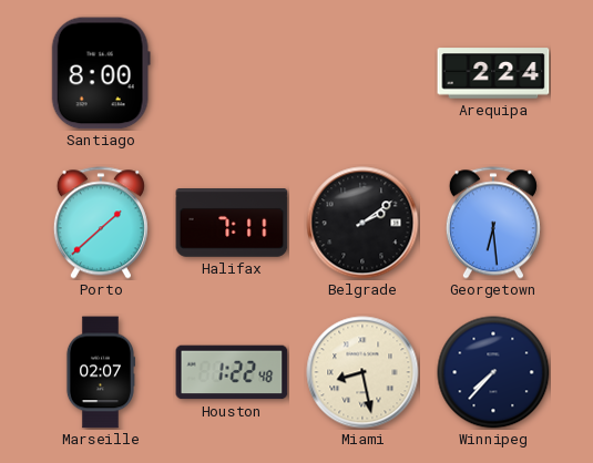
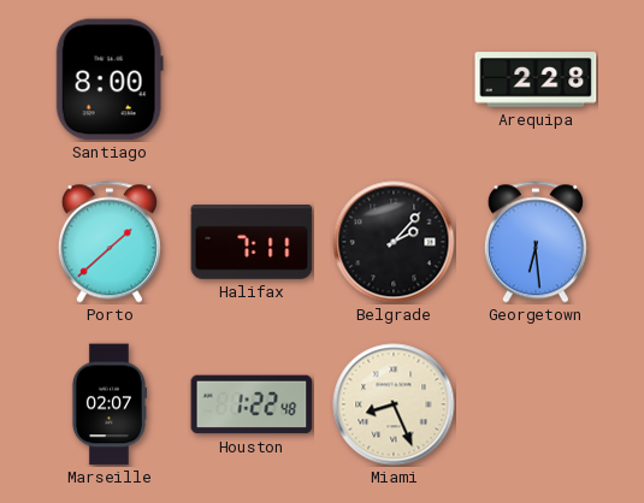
Arequipa: 2:24 -> 2:28 (536, 79)
Belgrade: 2:09 -> 2:07 (394, 242)
Miami: 8:28 -> 8:26 (394, 404)
Winnipeg: 7:37 -> none (493, 372)
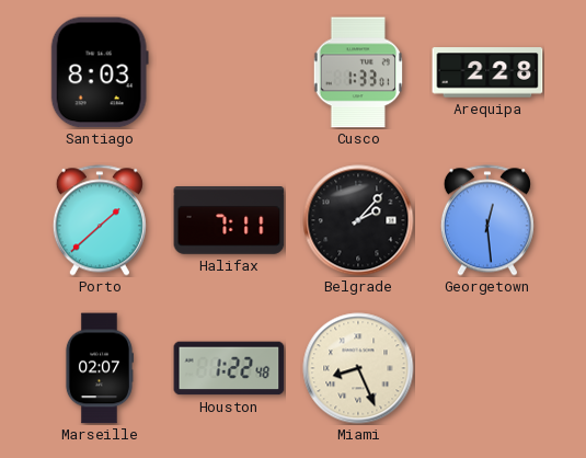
Santiago: 8:00 -> 8:03 (100, 72)
Cusco: none -> 1:33 (357, 72)
Georgetown: 6:29 -> 12:29 (487, 220)
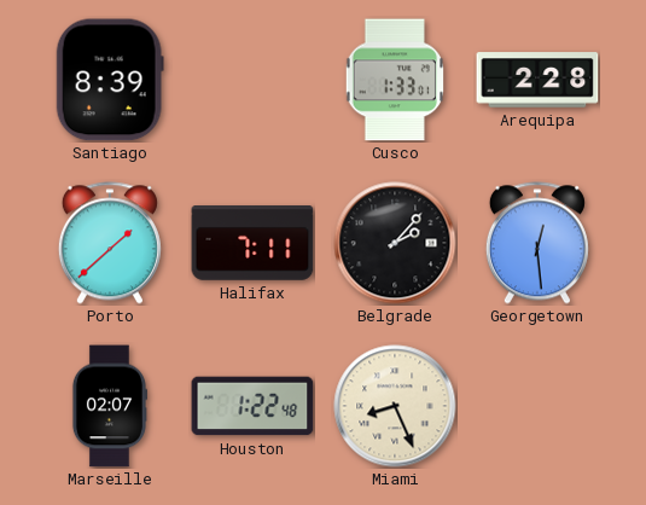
Santiago: 8:03 -> 8:39 (110, 80)
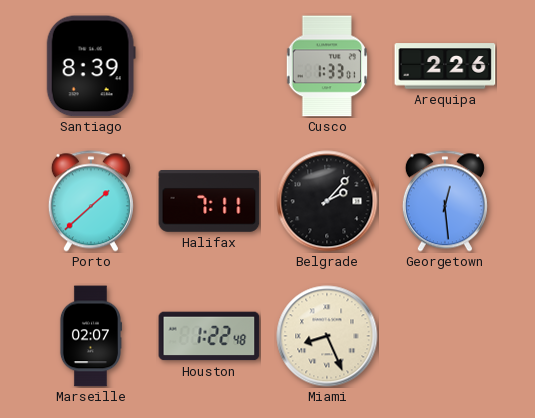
Arequipa: 2:28 -> 2:26 (445, 66)
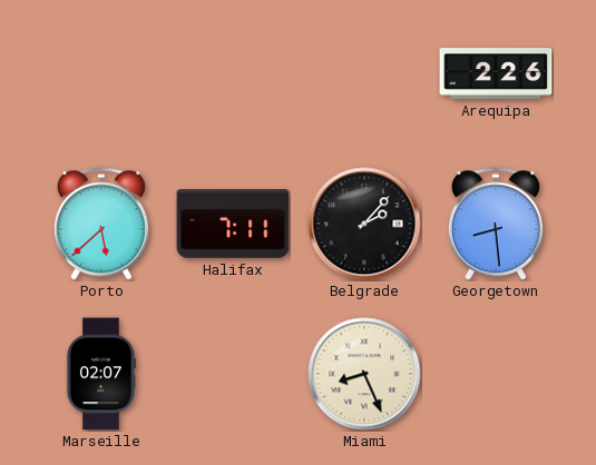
Santiago: 8:39 -> none (91, 66)
Cusco: 1:33 -> none (326, 66)
Porto: 1:38 -> 5:38 (101, 224)
Georgetown: 12:29 -> 8:29 (496, 224)
Houston: 1:22 -> none (209, 336)
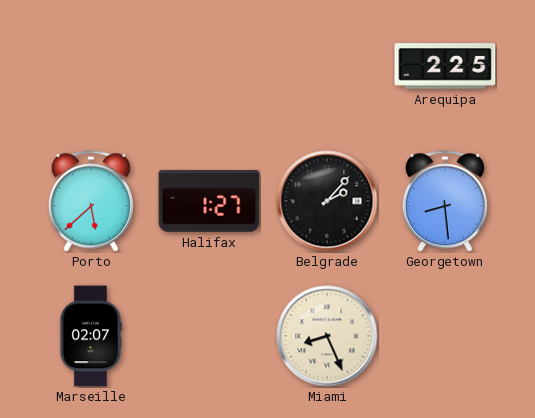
Arequipa: 2:26 -> 2:25 (445, 66)
Halifax: 7:11 -> 1:27 (209, 202)
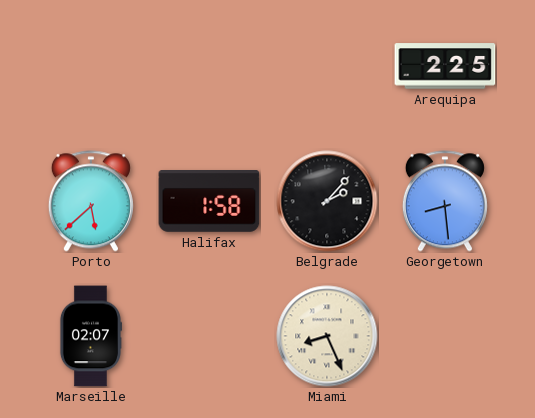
Halifax: 1:27 -> 1:58 (209, 202)
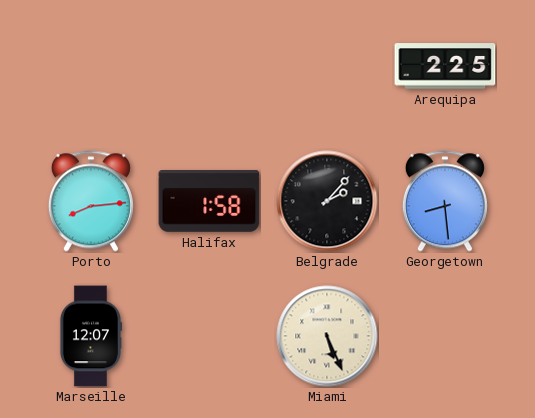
Porto: 5:38 -> 8:14 (91, 201)
Marseille: 02:07 -> 12:07 (90, 336)
Miami: 8:26 -> 5:26 (327, 336)
